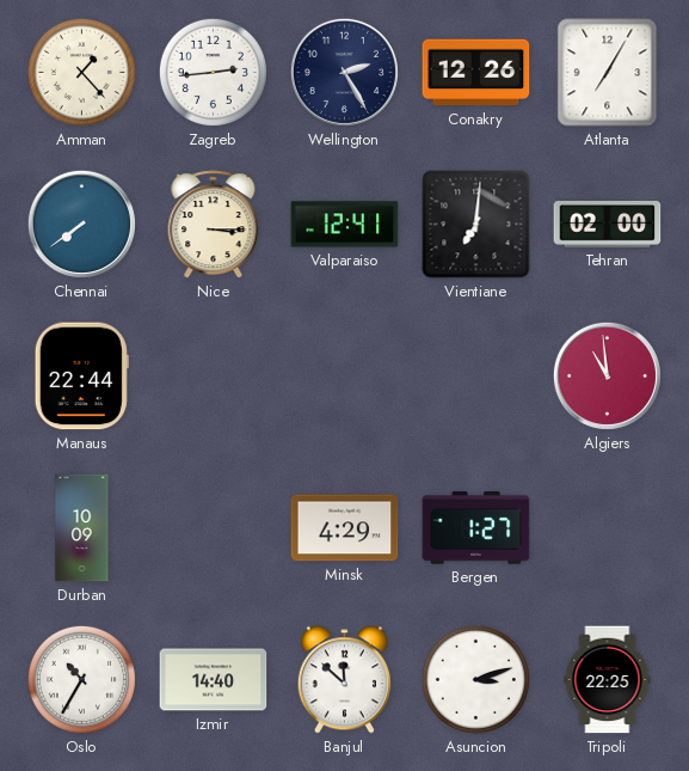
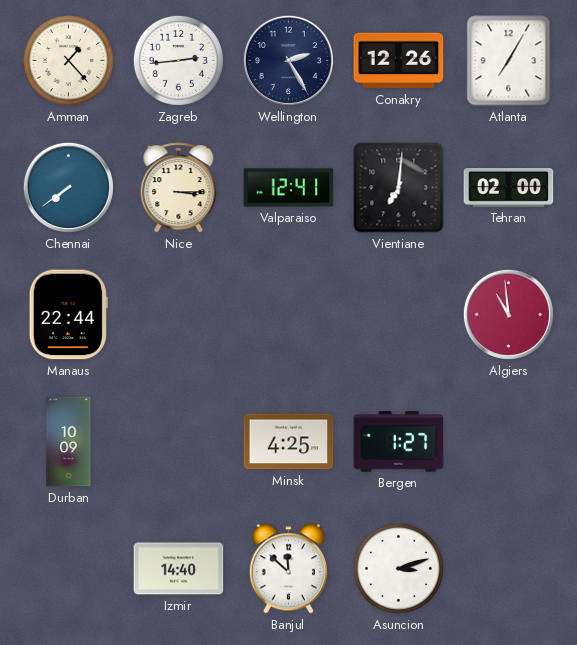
Minsk: 4:29 -> 4:25 (289, 442)
Oslo: 10:35 -> none (81, 679)
Tripoli: 22:25 -> none (608, 680)
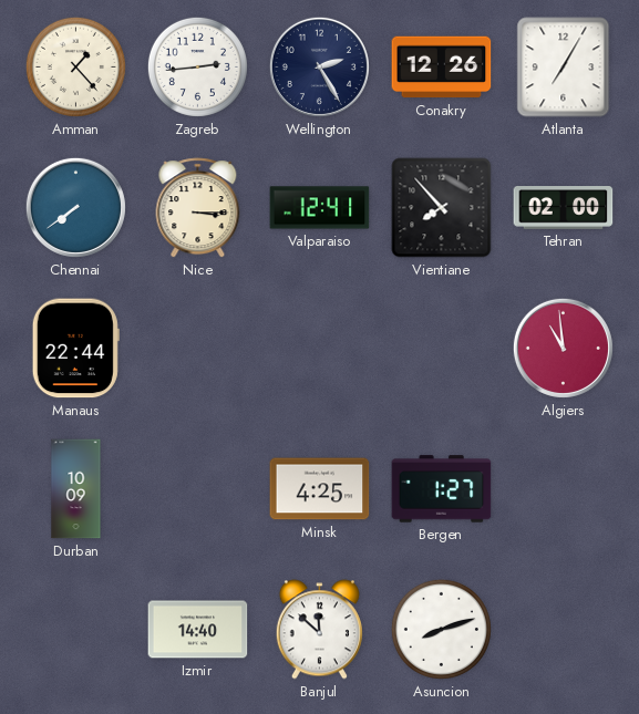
Vientiane: 7:01 -> 7:53 (442, 208)
Asuncion: 3:12 -> 8:12 (441, 629)
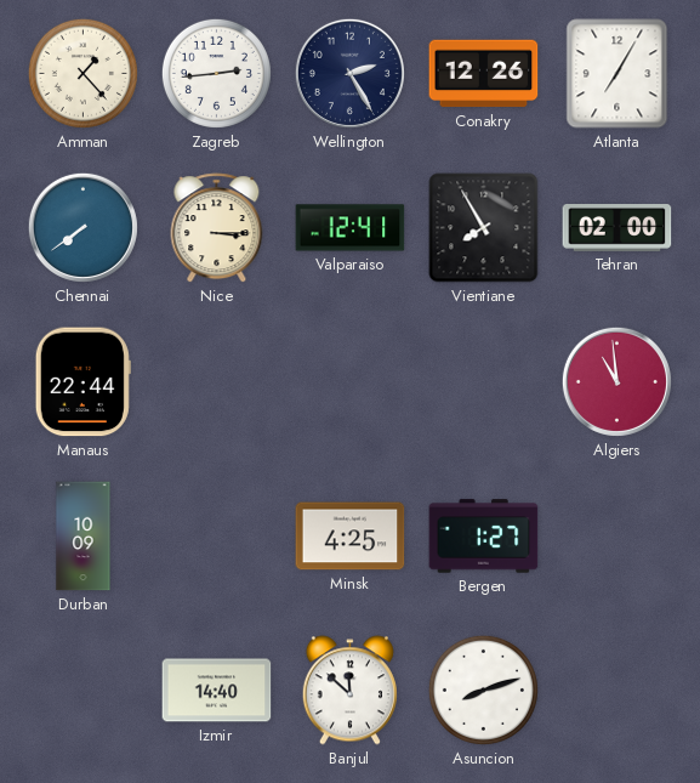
Vientiane: 7:53 -> 7:55 (484, 228)
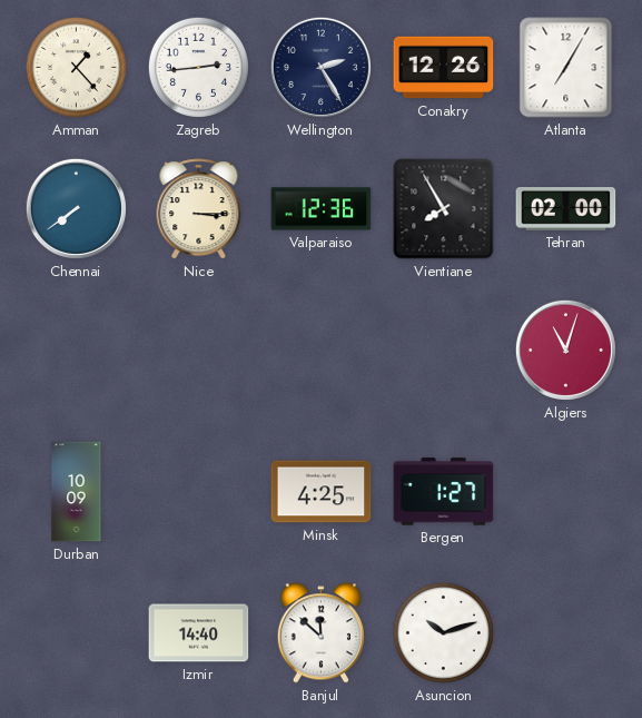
Valparaiso: 12:41 -> 12:36 (322, 209)
Manaus: 22:44 -> none (82, 382)
Algiers: 10:59 -> 11:03 (565, 350)
Asuncion: 8:12 -> 10:12 (443, 632)
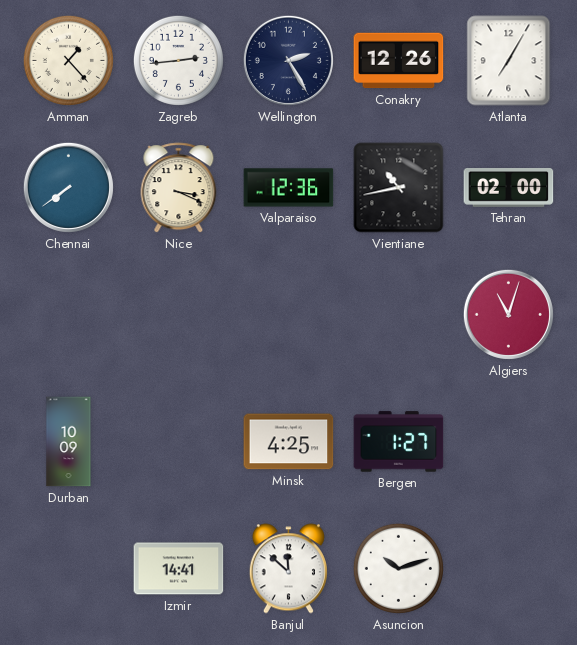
Nice: 3:15 -> 3:19 (179, 188)
Vientiane: 7:55 -> 10:43 (399, 188)
Izmir: 14:40 -> 14:41 (179, 569)
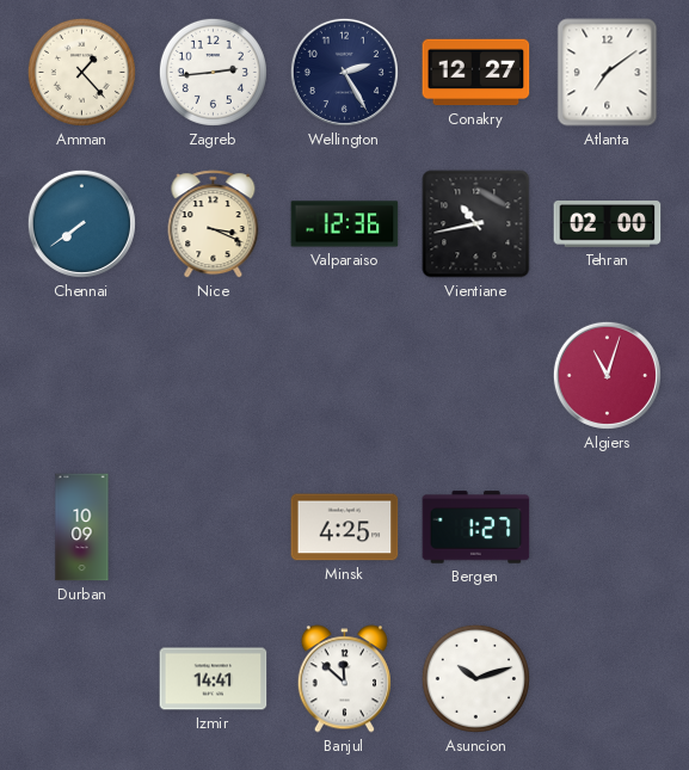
Conakry: 12:26 -> 12:27 (476, 73)
Atlanta: 7:05 -> 7:09 (608, 73)
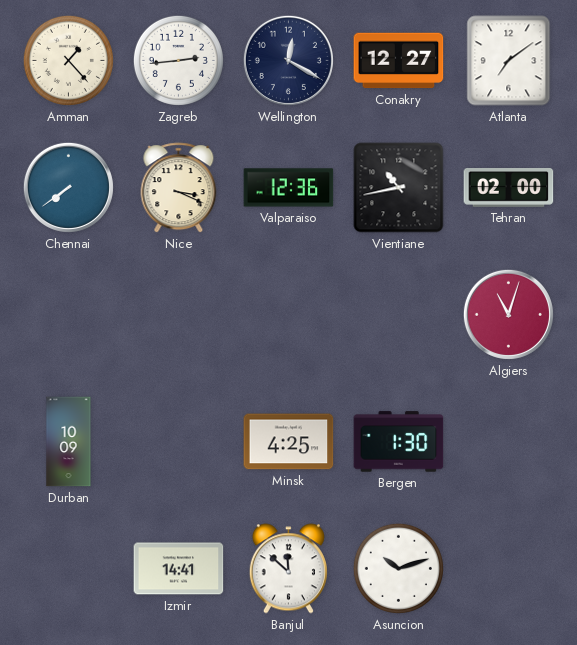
Wellington: 2:25 -> 12:20 (288, 60)
Bergen: 1:27 -> 1:30 (399, 442)
